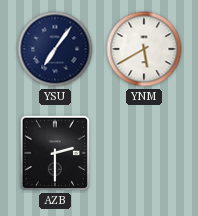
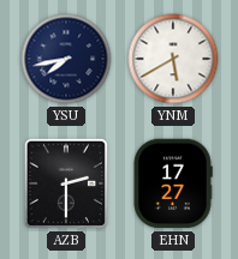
YSU: 7:06 -> 7:43 (66, 59)
EHN: none -> 17:27 (173, 183)
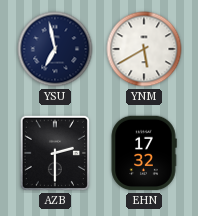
YSU: 7:43 -> 6:58 (55, 49)
EHN: 17:27 -> 17:32 (144, 153)
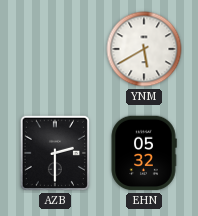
YSU: 6:58 -> none (55, 49)
EHN: 17:32 -> 05:32 (144, 153)
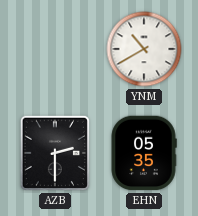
YNM: 5:40 -> 10:40 (144, 49)
EHN: 05:32 -> 05:35 (144, 153)
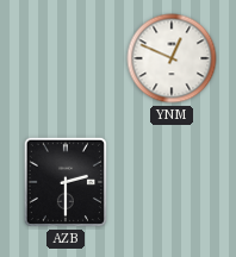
YNM: 10:40 -> 12:49 (172, 58)
EHN: 05:35 -> none (144, 153)
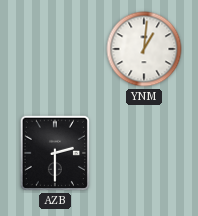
YNM: 12:49 -> 1:01 (144, 49)
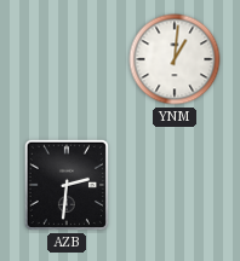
AZB: 2:30 -> 2:31 (67, 185)
